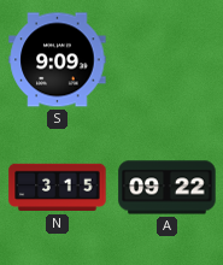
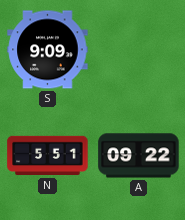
N: 3:15 -> 5:51 (48, 156)
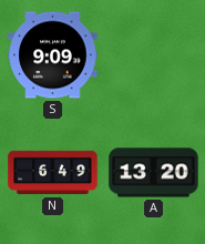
N: 5:51 -> 6:49 (53, 173)
A: 09:22 -> 13:20 (154, 173)
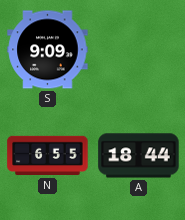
N: 6:49 -> 6:55 (48, 156)
A: 13:20 -> 18:44 (139, 156)
